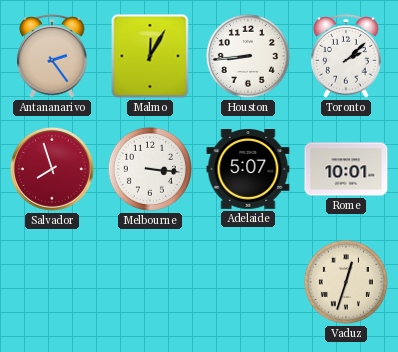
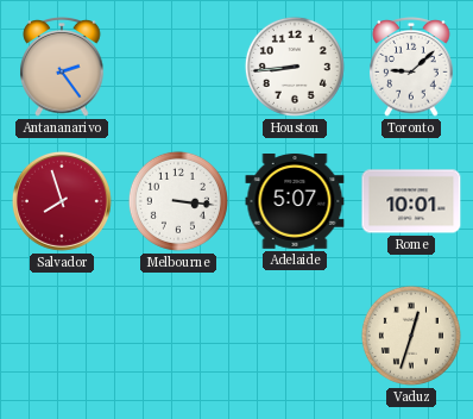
Malmo: 12:05 -> none (150, 56)
Toronto: 2:08 -> 9:08 (411, 68)
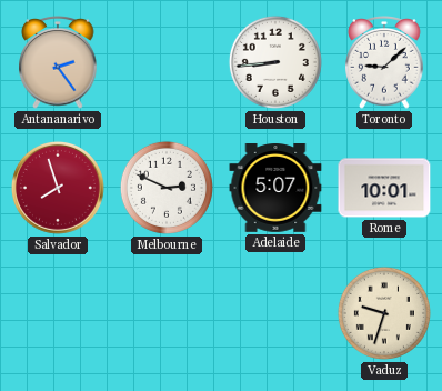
Melbourne: 3:16 -> 2:49 (167, 188)
Vaduz: 12:33 -> 9:33 (384, 313)
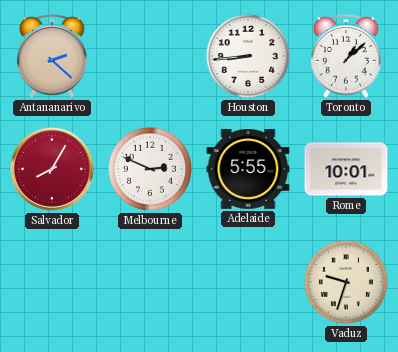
Antananarivo: 2:24 -> 2:22 (52, 57)
Toronto: 9:08 -> 1:08 (346, 57)
Salvador: 7:57 -> 8:05 (52, 169)
Adelaide: 5:07 -> 5:55 (248, 170)
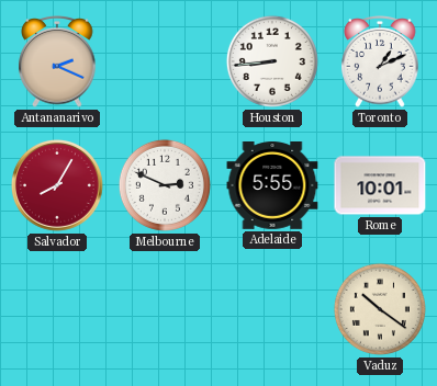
Antananarivo: 2:22 -> 2:19 (57, 63)
Toronto: 1:08 -> 1:11 (380, 63)
Vaduz: 9:33 -> 10:21 (380, 309)
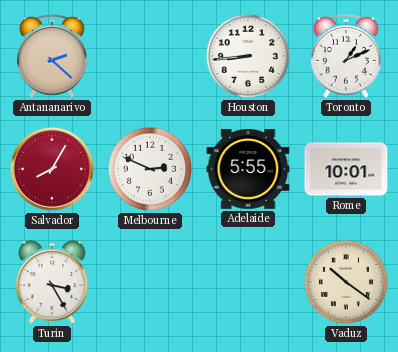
Antananarivo: 2:19 -> 2:22 (52, 57)
Turin: none -> 3:25 (52, 282)
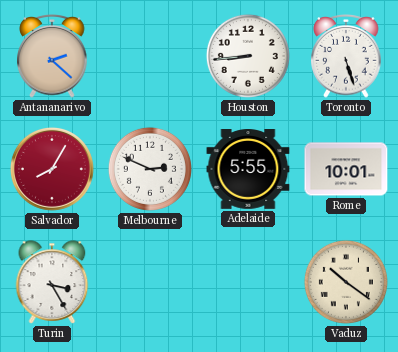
Toronto: 1:11 -> 5:27 (346, 57)
